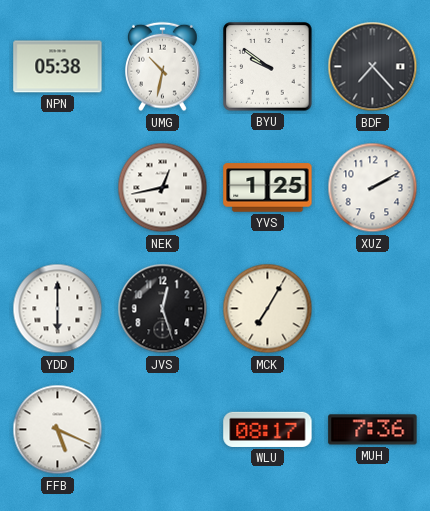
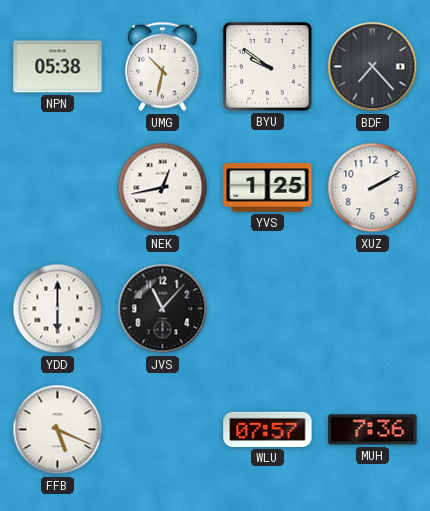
JVS: 12:27 -> 11:07 (163, 309)
MCK: 7:05 -> none (268, 309)
WLU: 08:17 -> 07:57 (268, 429)
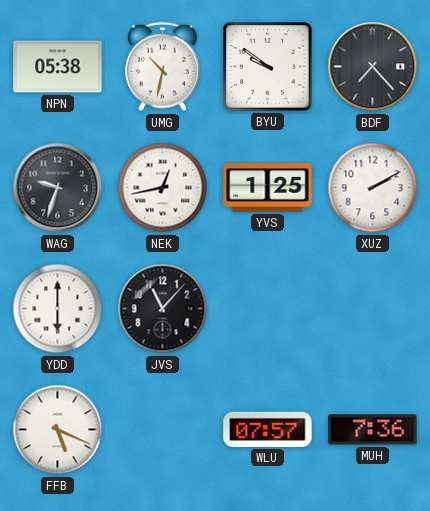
WAG: none -> 9:33 (58, 188)
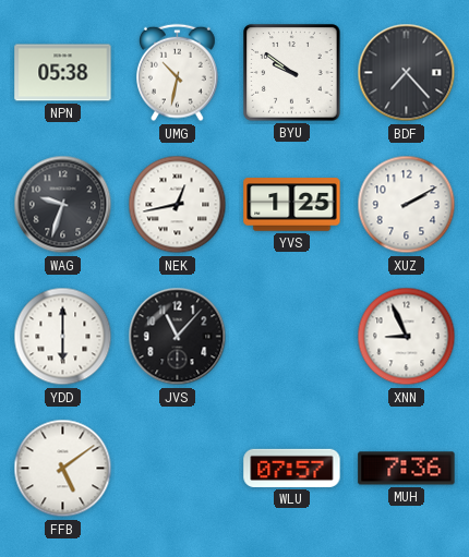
XNN: none -> 8:56 (407, 337)
FFB: 5:19 -> 5:09 (63, 469)
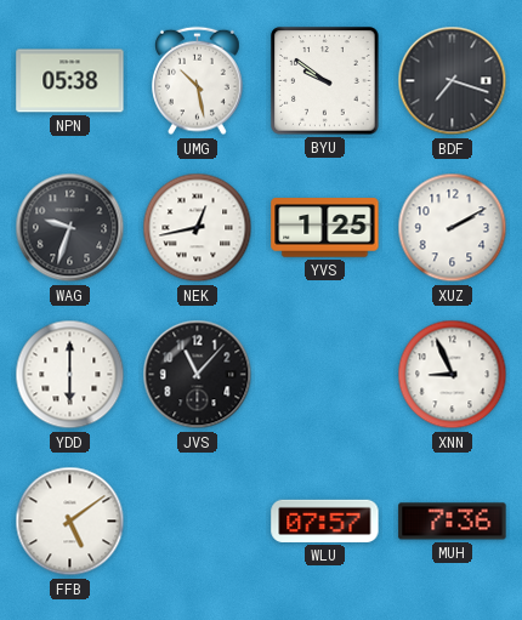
UMG: 10:32 -> 10:28 (198, 81)
BDF: 7:23 -> 7:18 (453, 81)
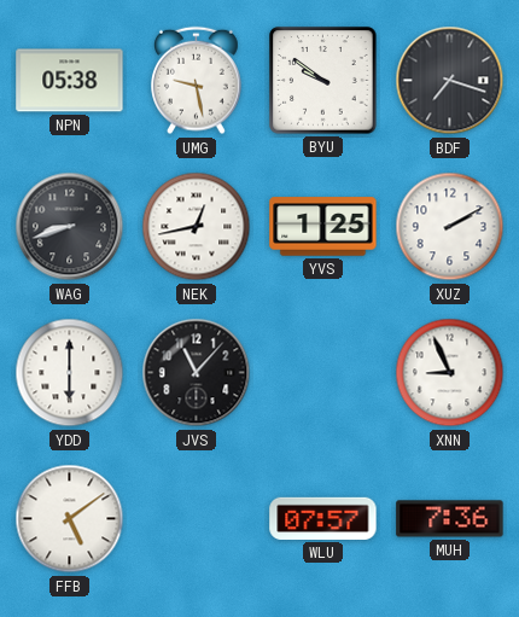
UMG: 10:28 -> 9:28 (197, 81)
WAG: 9:33 -> 8:42 (70, 227)
